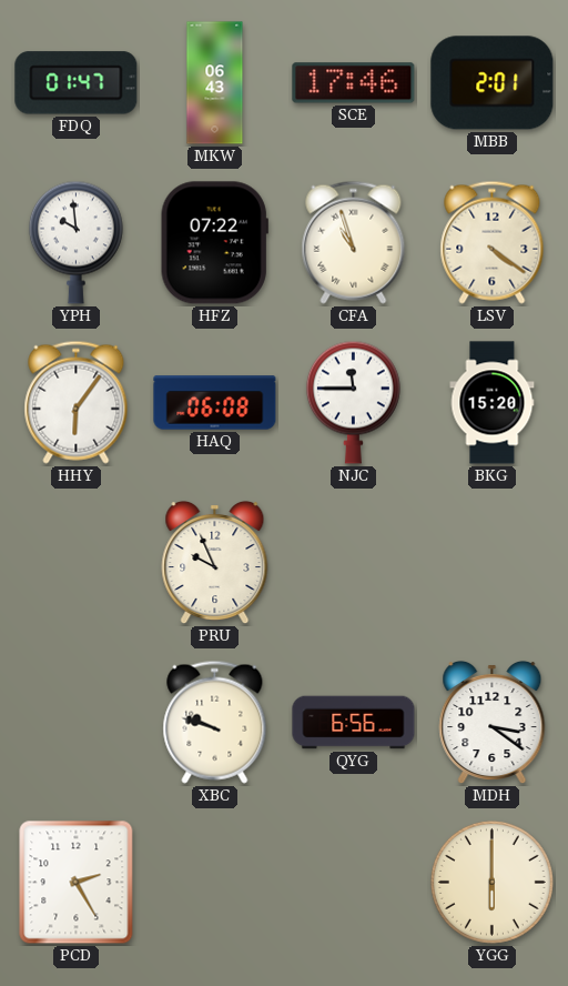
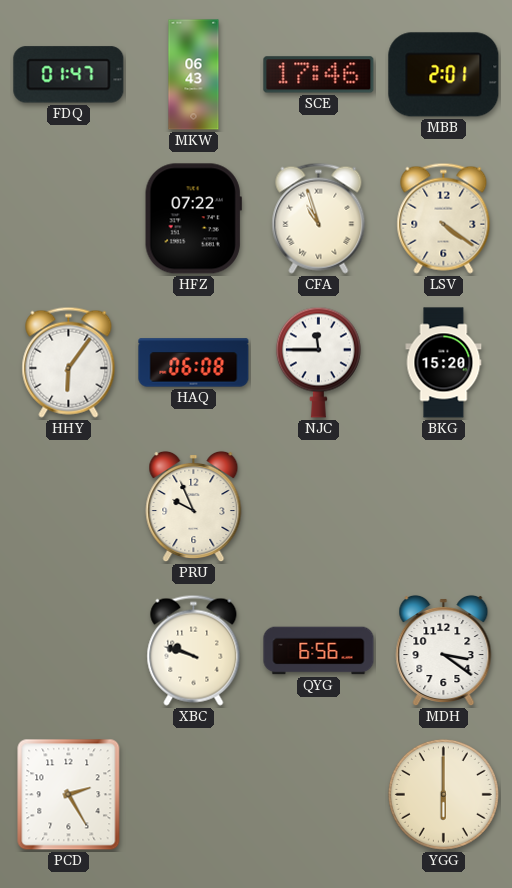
YPH: 9:59 -> none (75, 242)
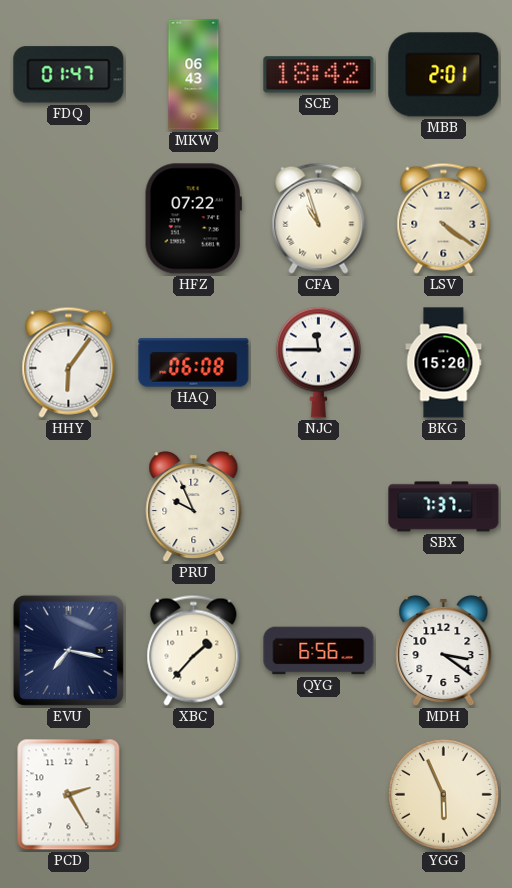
SCE: 17:46 -> 18:42 (319, 75)
SBX: none -> 7:37 (444, 507)
EVU: none -> 7:17 (68, 650)
XBC: 9:48 -> 1:37 (194, 650)
YGG: 6:00 -> 5:56 (443, 794)
